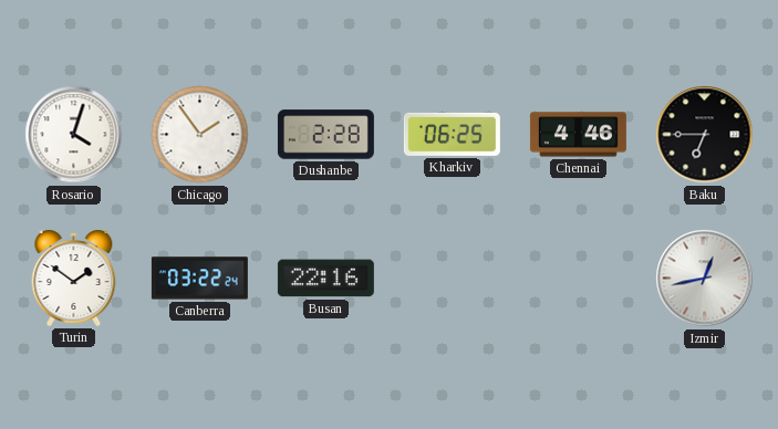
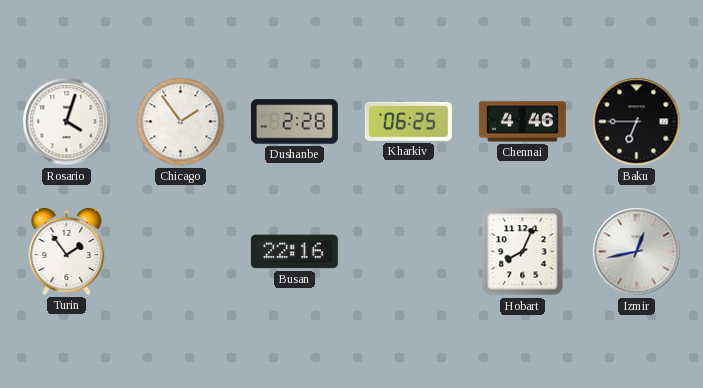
Turin: 1:51 -> 1:54 (67, 252)
Canberra: 03:22 -> none (199, 279)
Hobart: none -> 8:04 (523, 252)
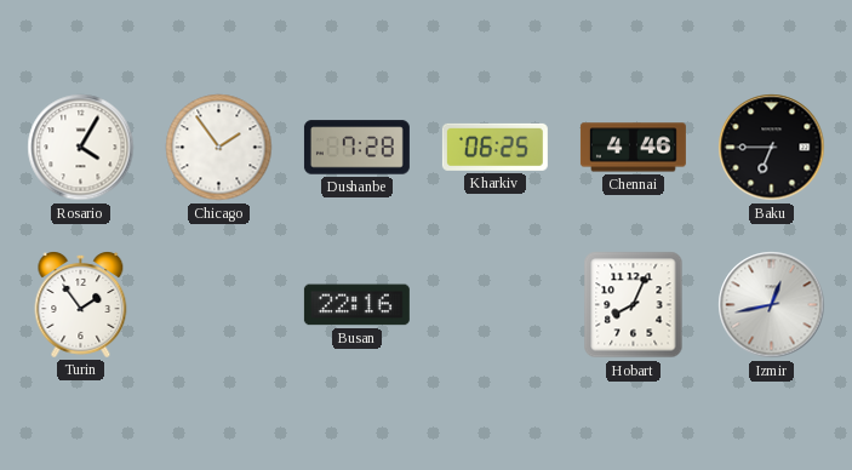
Rosario: 4:03 -> 4:05 (81, 148)
Dushanbe: 2:28 -> 7:28 (356, 148)
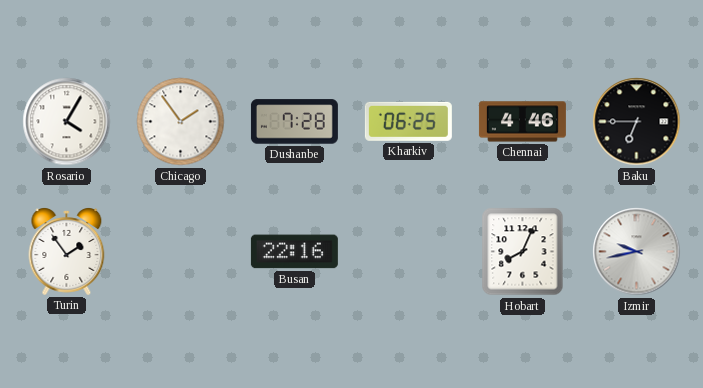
Izmir: 12:43 -> 9:43 (637, 252)
